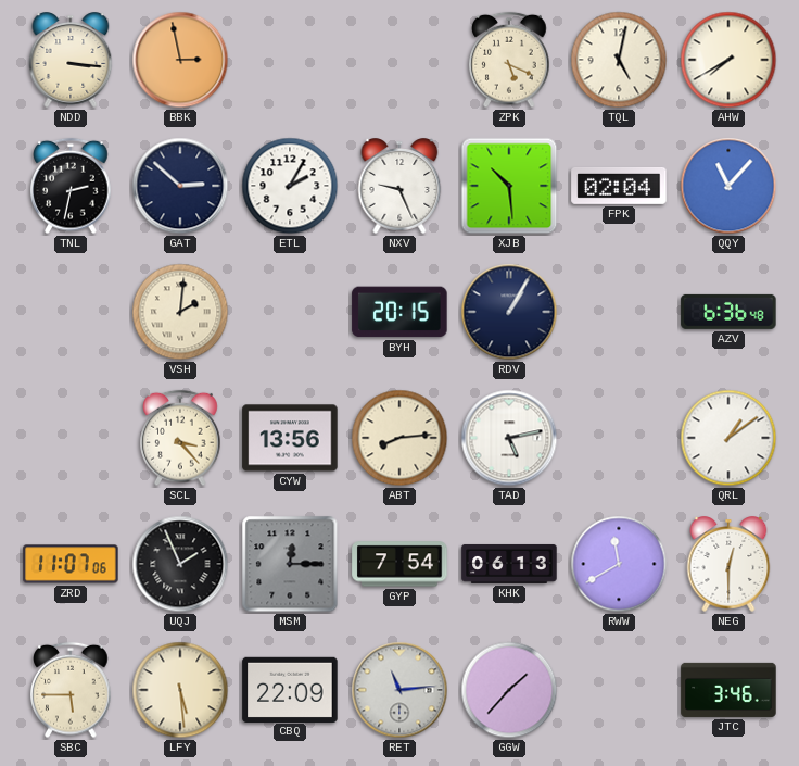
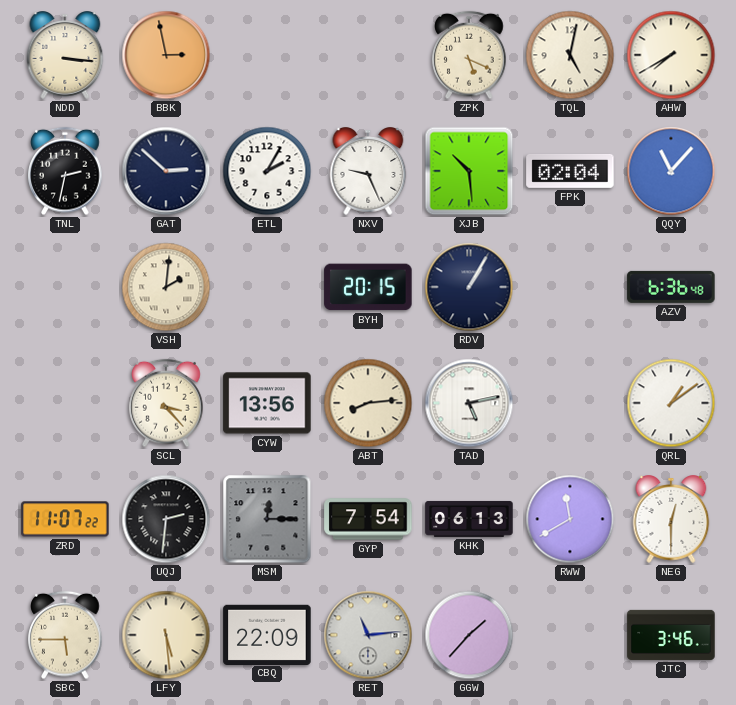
ZRD: 11:07:06 -> 11:07:22 (65, 519)
UQJ: 1:56 -> 2:31 (166, 519)
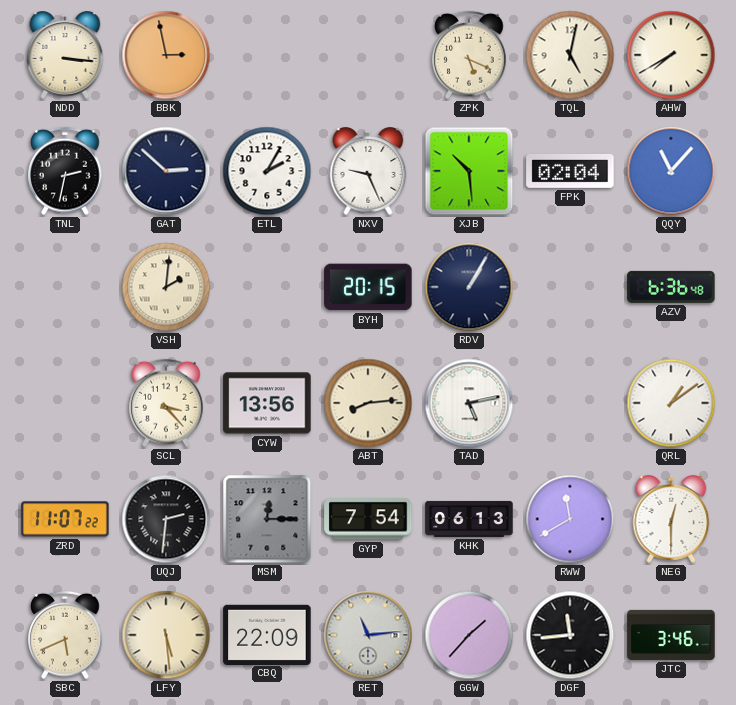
SBC: 5:45 -> 5:41 (65, 635)
DGF: none -> 11:44 (570, 635)
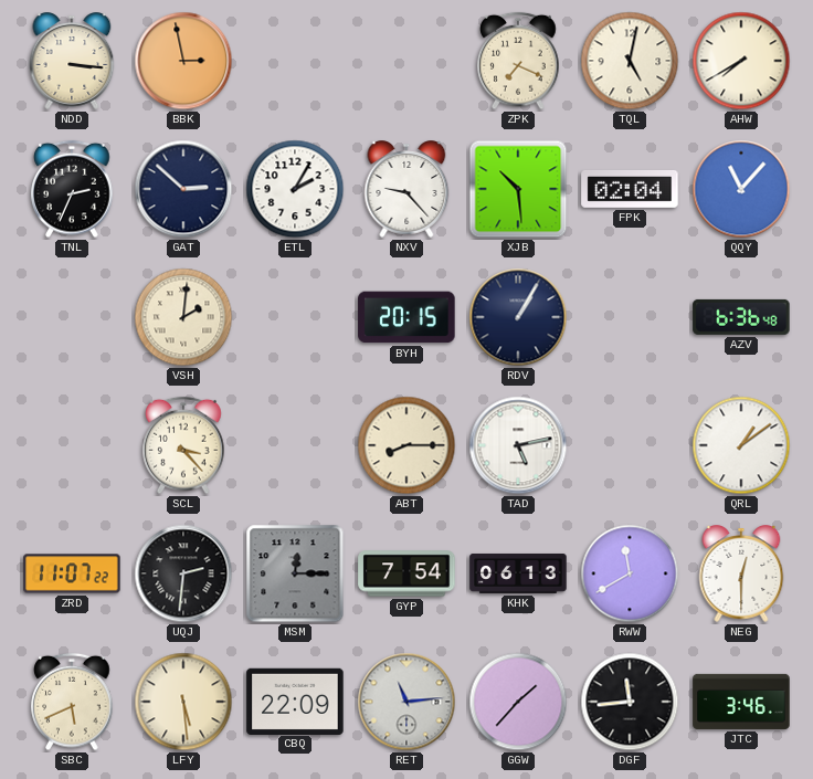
ZPK: 5:19 -> 7:19 (518, 61)
TNL: 2:32 -> 2:34 (72, 189)
NXV: 9:26 -> 9:23 (406, 189)
CYW: 13:56 -> none (267, 403)
ABT: 8:14 -> 8:15 (406, 445)
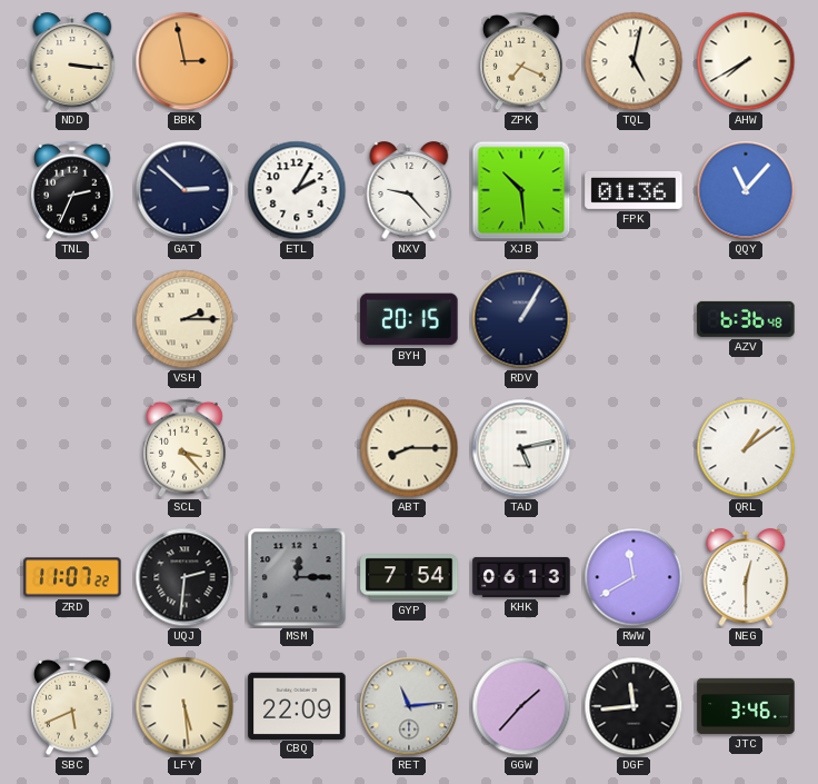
FPK: 02:04 -> 01:36 (634, 190)
VSH: 2:01 -> 2:15 (184, 319)
